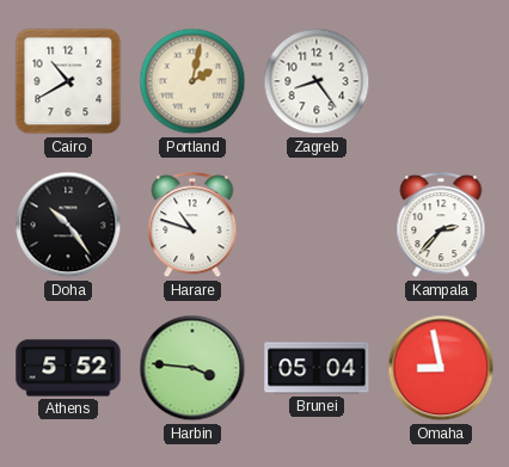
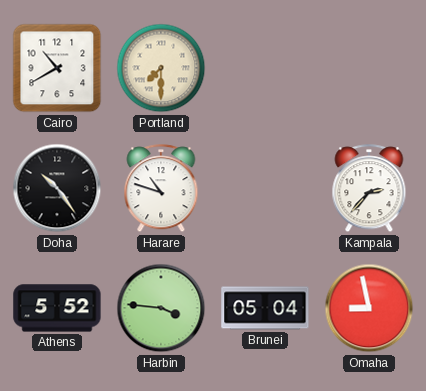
Portland: 2:02 -> 7:30 (161, 68)
Zagreb: 8:24 -> none (317, 81)
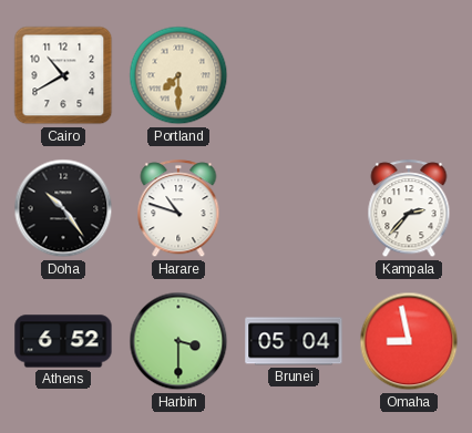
Athens: 5:52 -> 6:52 (63, 341)
Harbin: 3:46 -> 3:30 (178, 341)
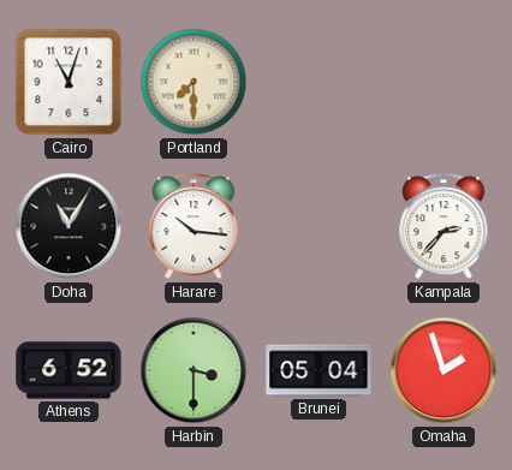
Cairo: 10:40 -> 11:03 (69, 82)
Doha: 10:24 -> 11:05 (69, 226)
Harare: 10:48 -> 10:16 (194, 227)
Omaha: 8:58 -> 1:57 (443, 370)
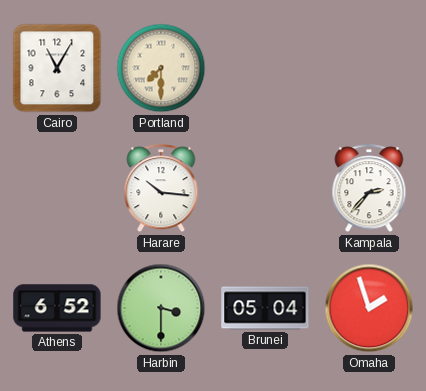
Cairo: 11:03 -> 11:05 (57, 68)
Doha: 11:05 -> none (69, 226)
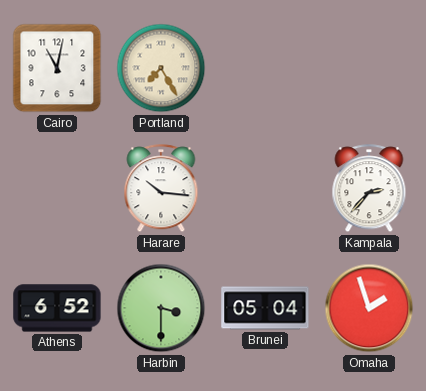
Cairo: 11:05 -> 11:02 (57, 68)
Portland: 7:30 -> 7:25 (161, 68)
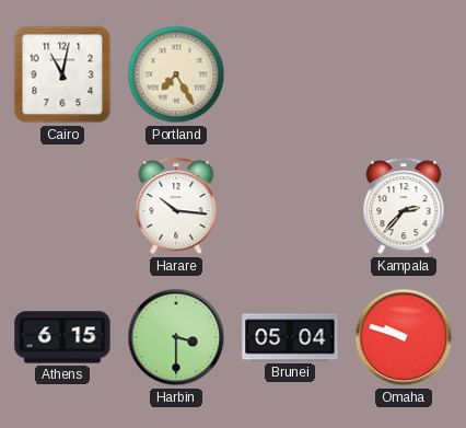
Athens: 6:52 -> 6:15 (62, 337)
Omaha: 1:57 -> 9:48 (404, 337)
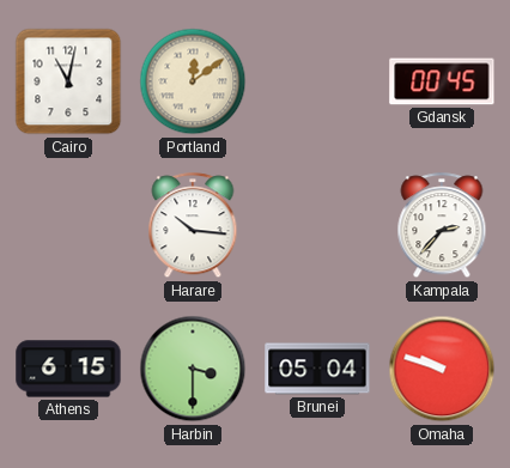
Portland: 7:25 -> 12:09 (193, 81)
Gdansk: none -> 00:45 (442, 81)
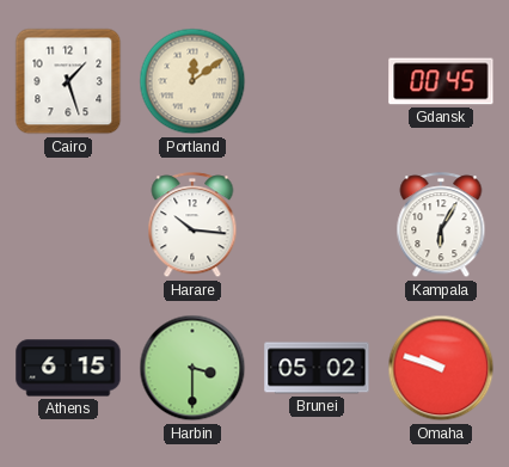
Cairo: 11:02 -> 1:27 (68, 81)
Kampala: 2:37 -> 6:05 (441, 226)
Brunei: 05:04 -> 05:02 (317, 368)
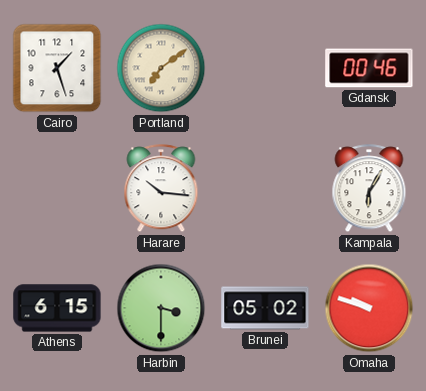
Portland: 12:09 -> 7:09 (161, 68)
Gdansk: 00:45 -> 00:46 (369, 68)
